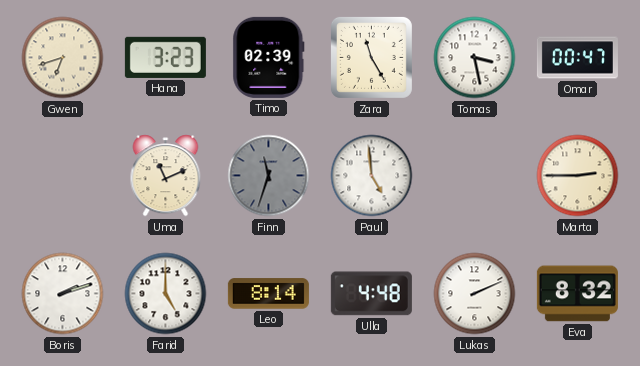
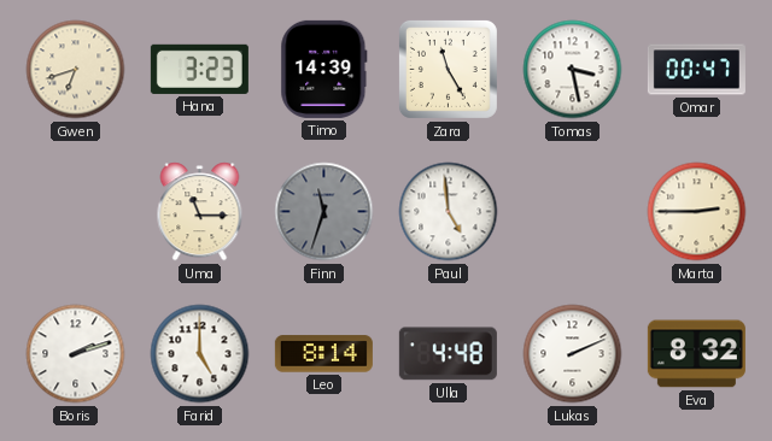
Timo: 02:39 -> 14:39 (324, 69)
Uma: 11:11 -> 11:15 (200, 212)
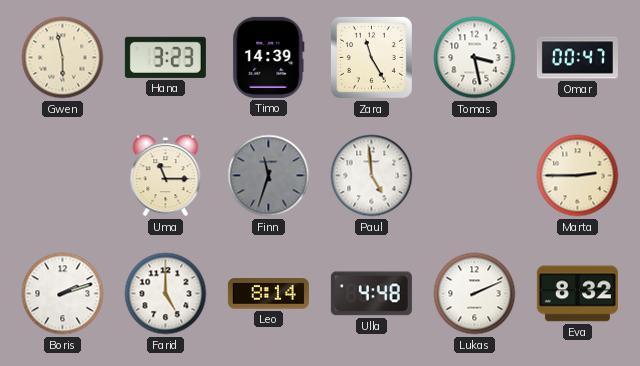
Gwen: 6:42 -> 5:58 (63, 58)
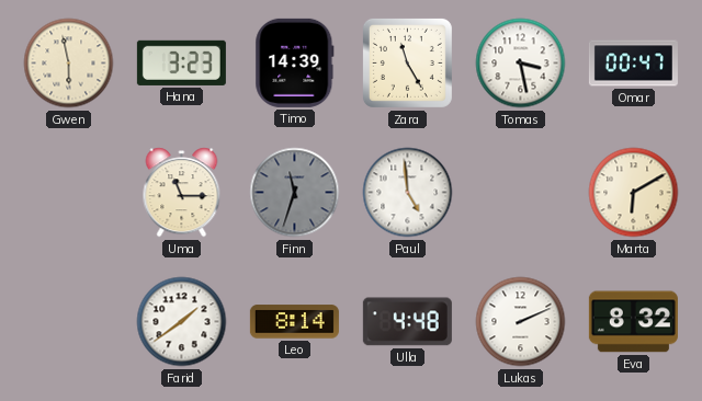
Marta: 2:45 -> 6:10 (634, 193)
Boris: 2:12 -> none (63, 294)
Farid: 5:00 -> 1:39 (182, 322)
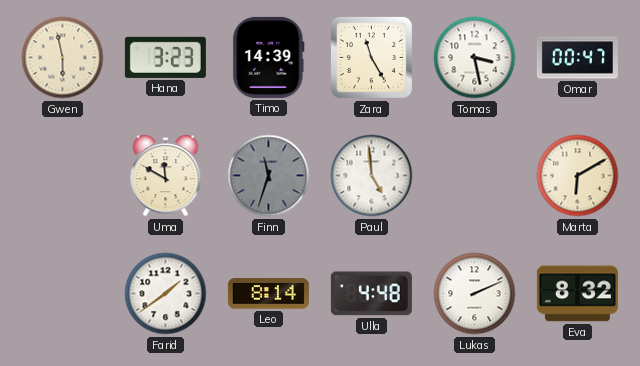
Uma: 11:15 -> 11:50 (166, 176)
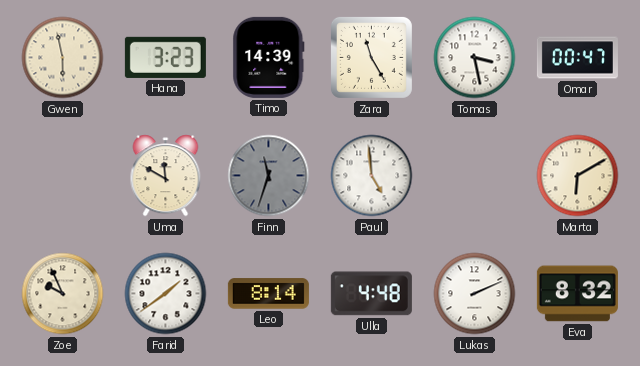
Zoe: none -> 9:56 (63, 294)
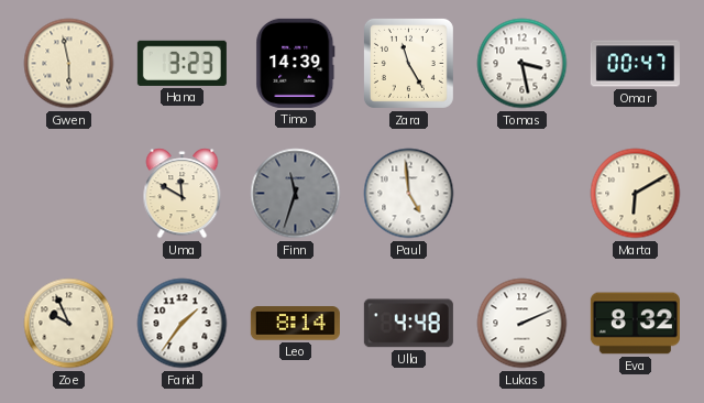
Farid: 1:39 -> 1:36 (183, 324)
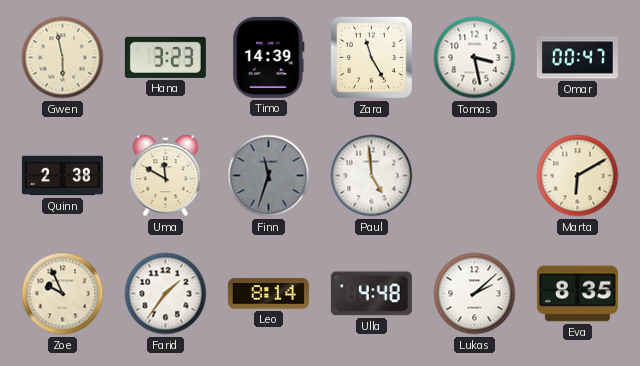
Quinn: none -> 2:38 (62, 176)
Lukas: 2:11 -> 2:08 (475, 294)
Eva: 8:32 -> 8:35 (577, 294)
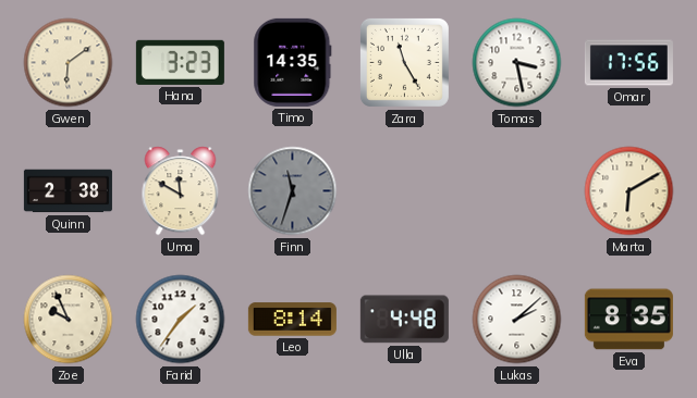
Gwen: 5:58 -> 6:09 (69, 63)
Timo: 14:39 -> 14:35 (293, 62)
Omar: 00:47 -> 17:56 (628, 63)
Paul: 4:59 -> none (372, 176)
